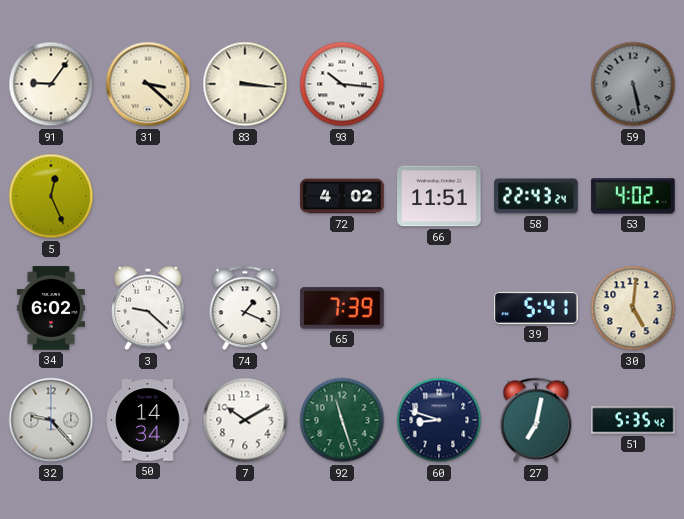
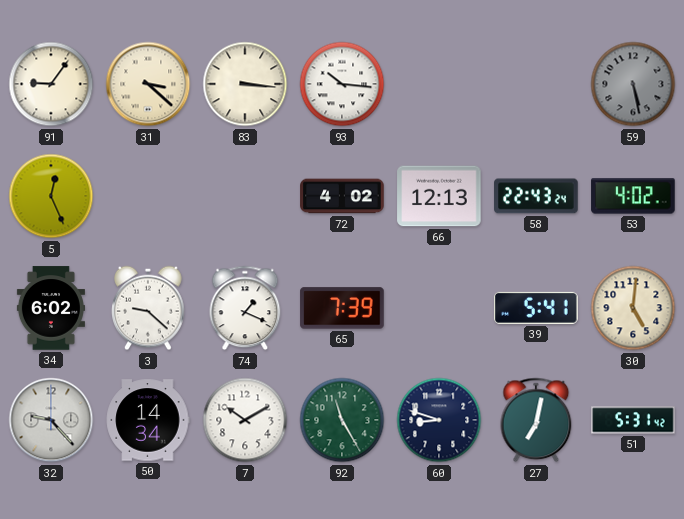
66: 11:51 -> 12:13 (439, 196)
92: 11:27 -> 11:25 (342, 420)
51: 5:35 -> 5:31 (633, 420)
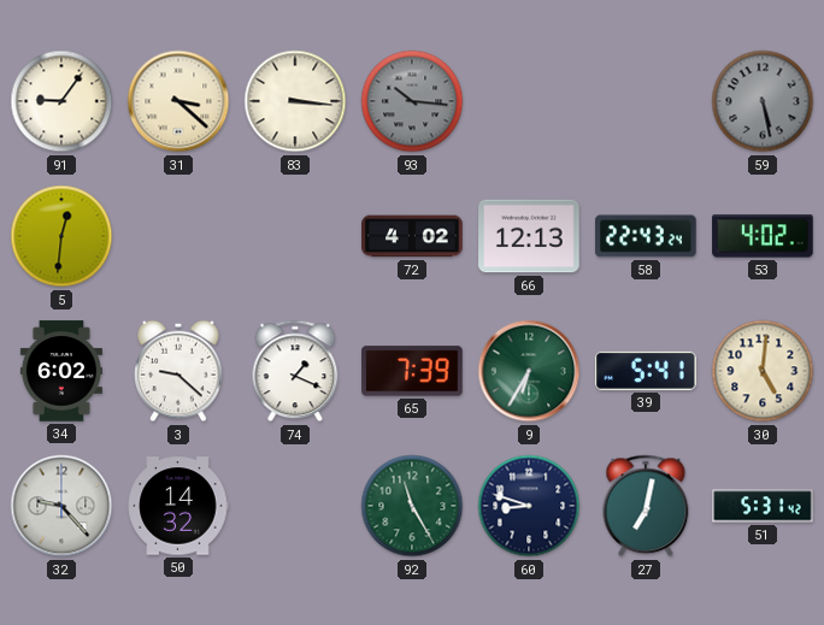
93 dial: white -> grey (412, 101)
5: 12:26 -> 12:31 (61, 236)
9: none -> 6:35 (529, 371)
50: 14:34 -> 14:32 (178, 506)
7: 10:10 -> none (245, 420)
